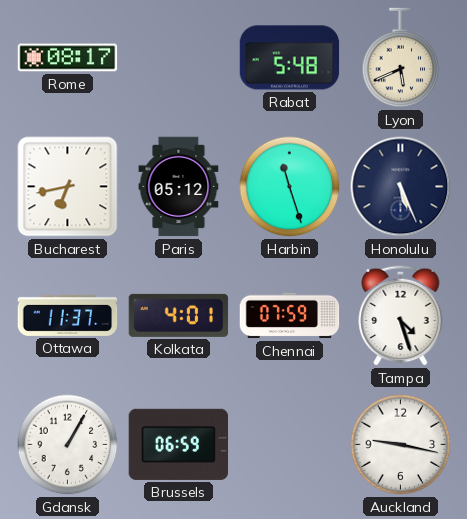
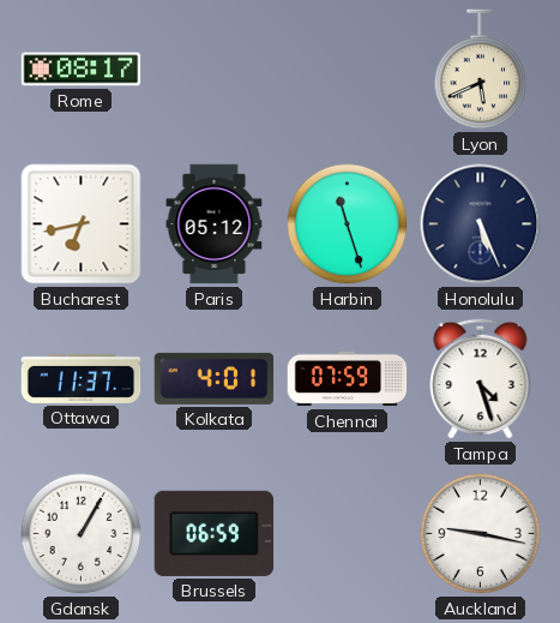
Rabat: 5:48 -> none (290, 58)
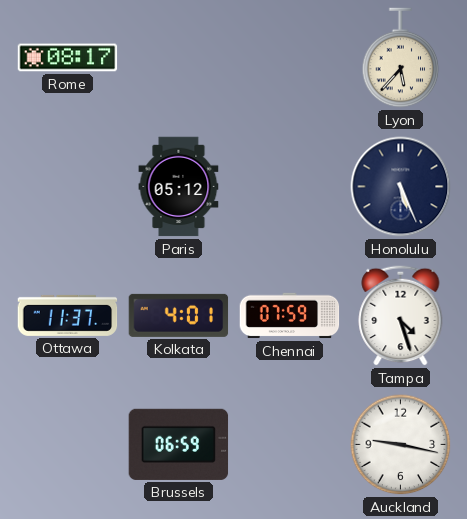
Lyon: 5:41 -> 5:37 (401, 58)
Bucharest: 6:43 -> none (82, 224)
Harbin: 11:27 -> none (348, 224)
Gdansk: 1:05 -> none (82, 534)
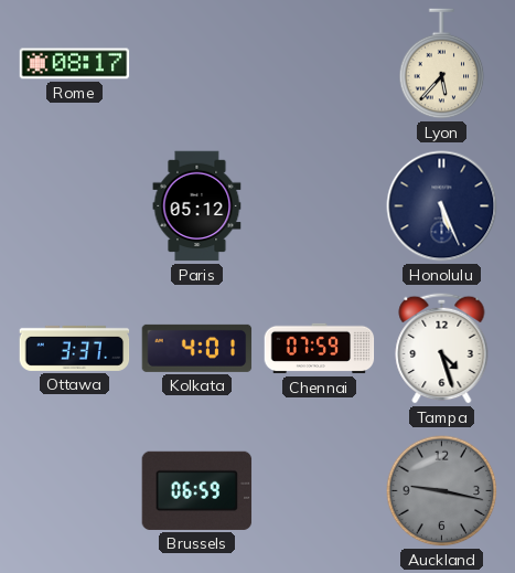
Ottawa: 11:37 -> 3:37 (75, 348)
Auckland dial: white -> grey (442, 491)
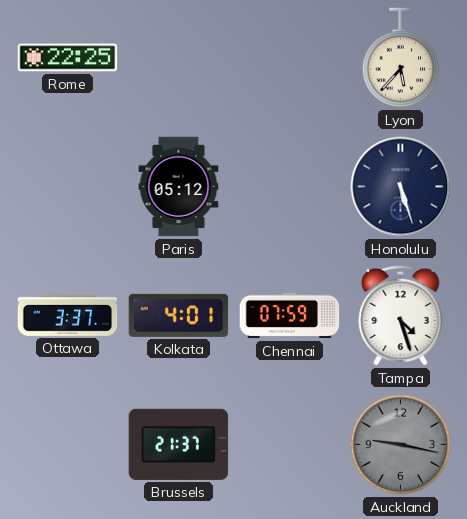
Rome: 08:17 -> 22:25 (68, 58)
Honolulu: 5:26 -> 5:27 (401, 187)
Brussels: 06:59 -> 21:37 (179, 444)
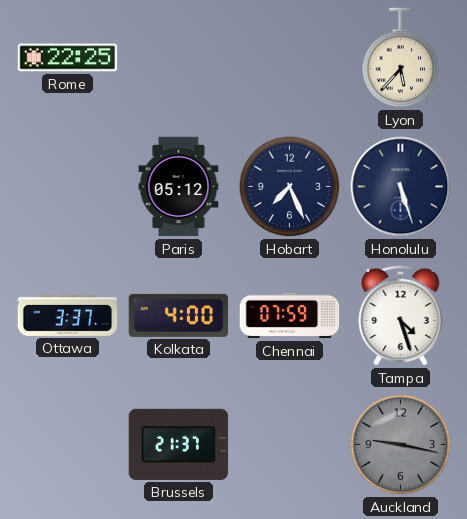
Hobart: none -> 7:26 (290, 187)
Kolkata: 4:01 -> 4:00 (179, 315)
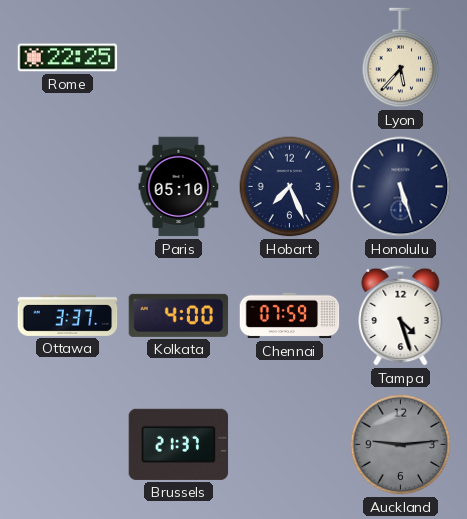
Paris: 05:12 -> 05:10 (179, 187)
Auckland: 9:17 -> 9:14 (401, 445)
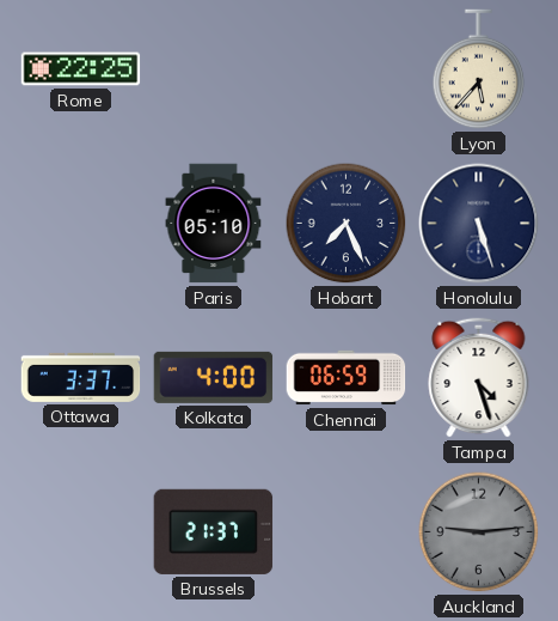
Chennai: 07:59 -> 06:59 (347, 378)
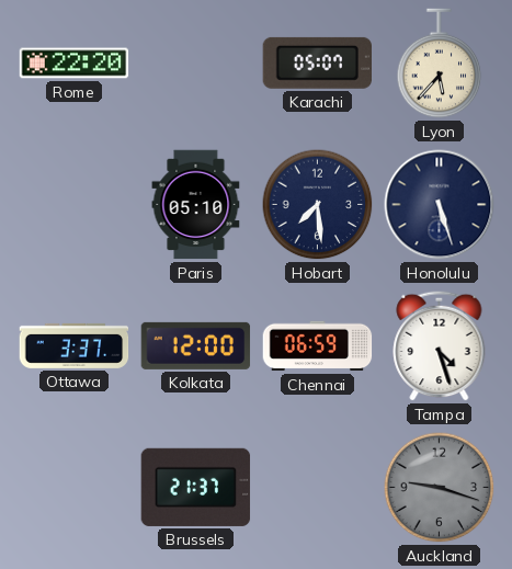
Rome: 22:25 -> 22:20 (75, 64)
Karachi: none -> 05:07 (317, 62)
Hobart: 7:26 -> 7:29 (318, 205)
Kolkata: 4:00 -> 12:00 (196, 345)
Auckland: 9:14 -> 9:18 (440, 488)
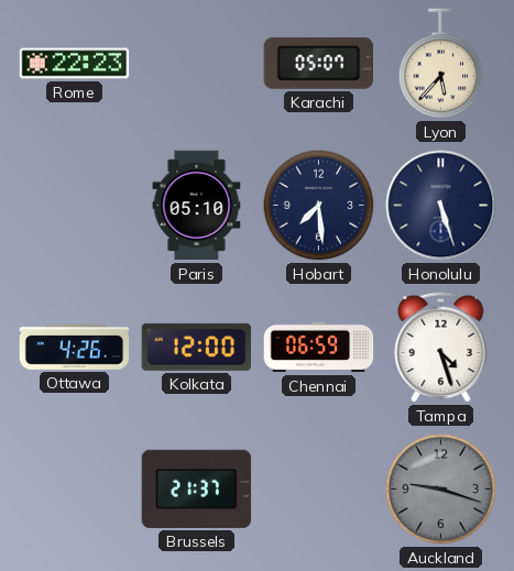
Rome: 22:20 -> 22:23 (75, 64)
Ottawa: 3:37 -> 4:26 (75, 347)
